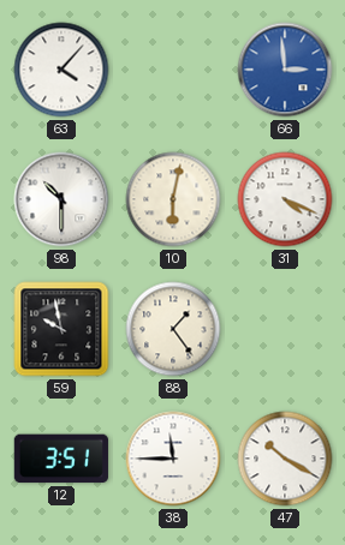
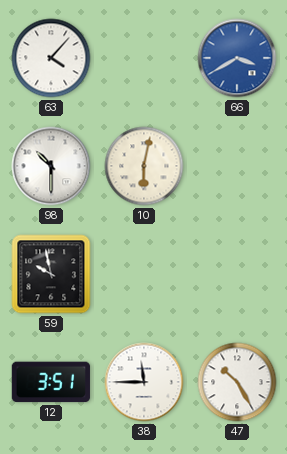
66: 2:59 -> 3:40 (237, 58)
31: 4:19 -> none (285, 199)
88: 1:24 -> none (173, 329)
47: 10:20 -> 10:25 (237, 382)
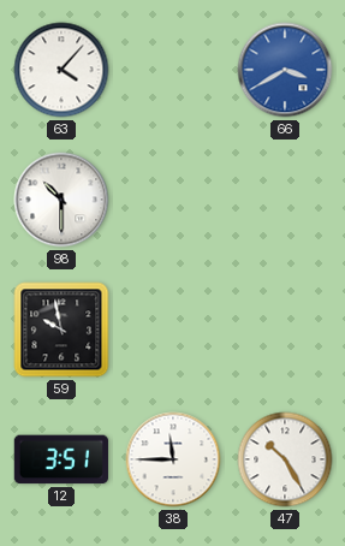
10: 6:02 -> none (144, 166)
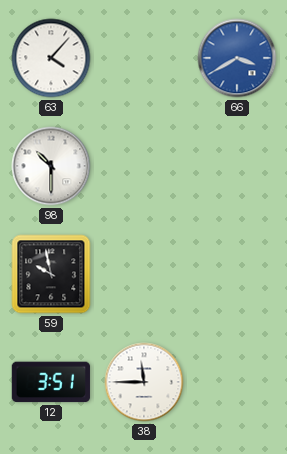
47: 10:25 -> none (285, 459)
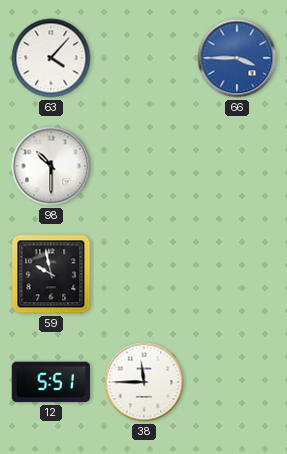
66: 3:40 -> 3:45 (237, 58)
12: 3:51 -> 5:51 (51, 382)
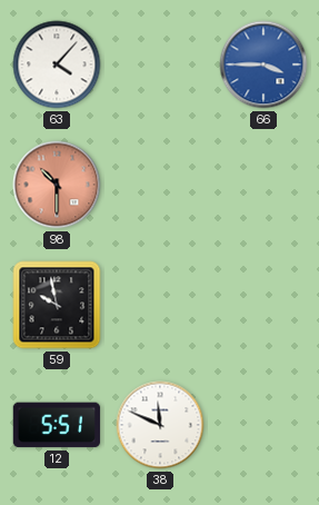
98 dial: white -> salmon (57, 185)
38: 11:45 -> 11:49 (160, 425)
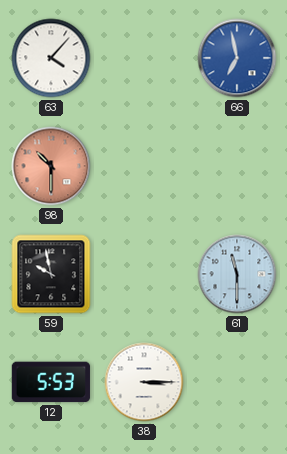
66: 3:45 -> 6:58 (237, 58)
61: none -> 11:30 (237, 274)
12: 5:51 -> 5:53 (51, 382)
38: 11:49 -> 3:15 (144, 382)
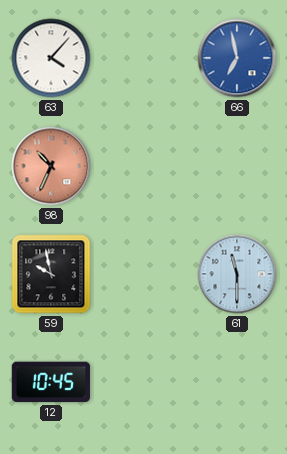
98: 10:30 -> 10:34 (51, 166)
12: 5:53 -> 10:45 (51, 382)
38: 3:15 -> none (144, 382)
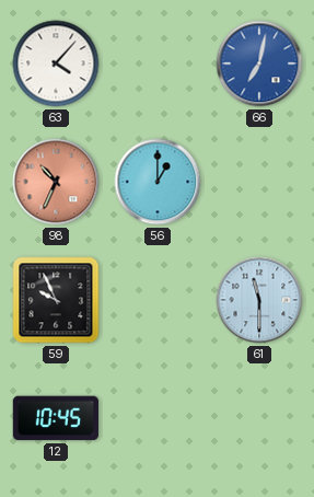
66: 6:58 -> 7:02 (259, 63)
56: none -> 1:00 (158, 182)
59: 9:58 -> 9:56 (56, 300)
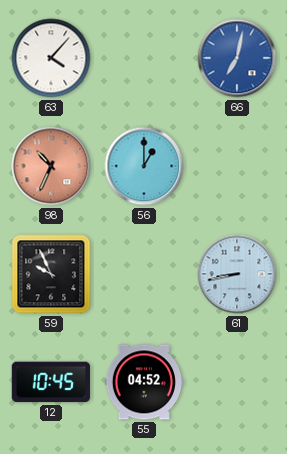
61: 11:30 -> 8:43 (237, 274)
55: none -> 04:52 (143, 382)
